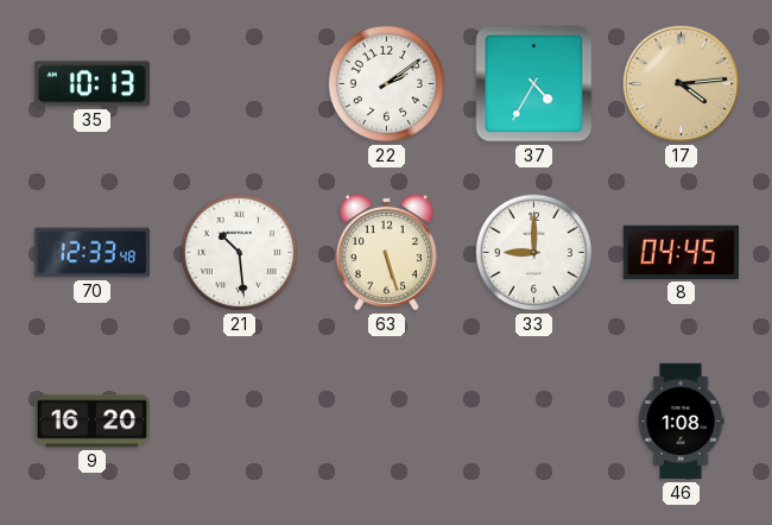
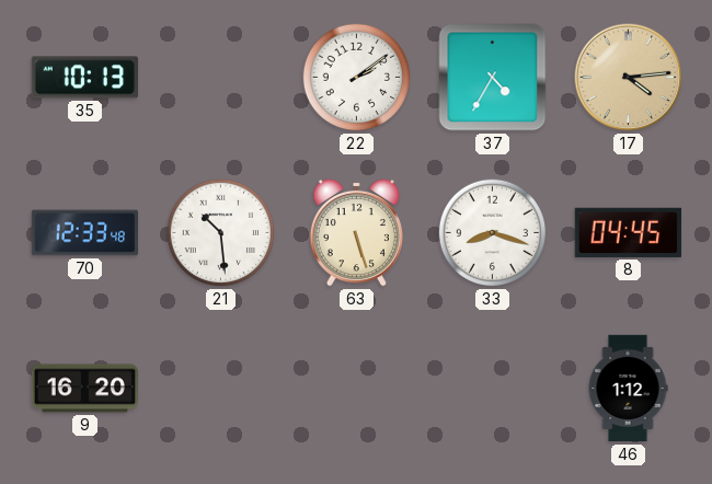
33: 9:00 -> 8:18 (493, 233)
46: 1:08 -> 1:12 (628, 389)
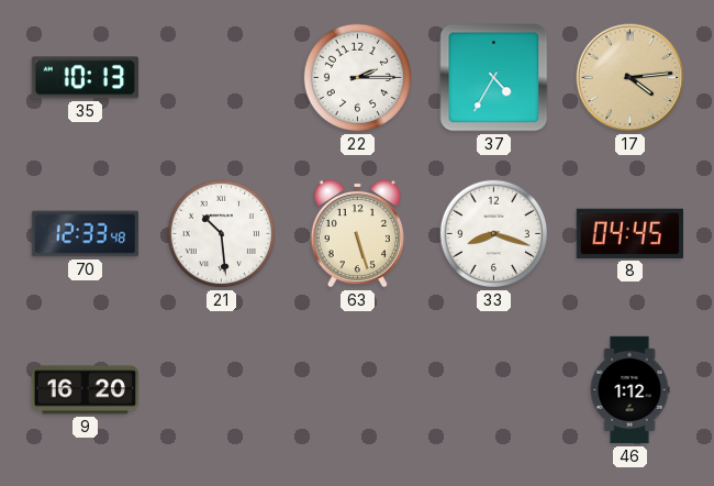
22: 2:09 -> 2:15 (358, 78)
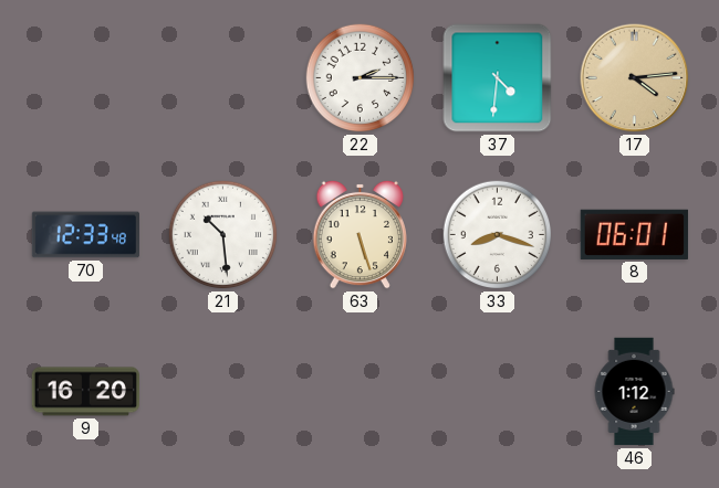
35: 10:13 -> none (85, 78)
37: 4:35 -> 4:31 (498, 78)
8: 04:45 -> 06:01 (634, 234)
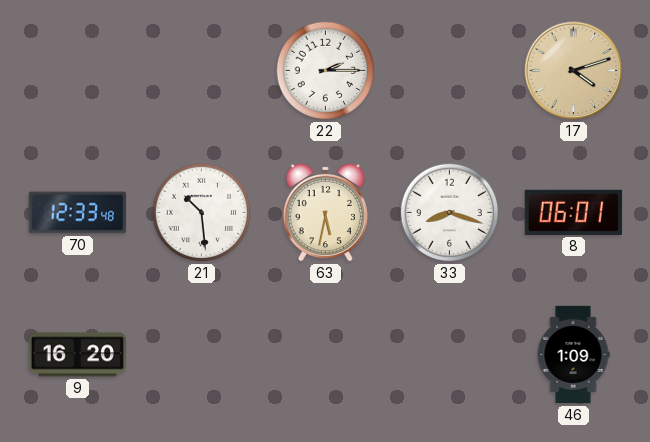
37: 4:31 -> none (498, 78)
17: 4:14 -> 4:12 (574, 71)
63: 5:27 -> 5:32 (325, 212)
46: 1:12 -> 1:09 (573, 355)
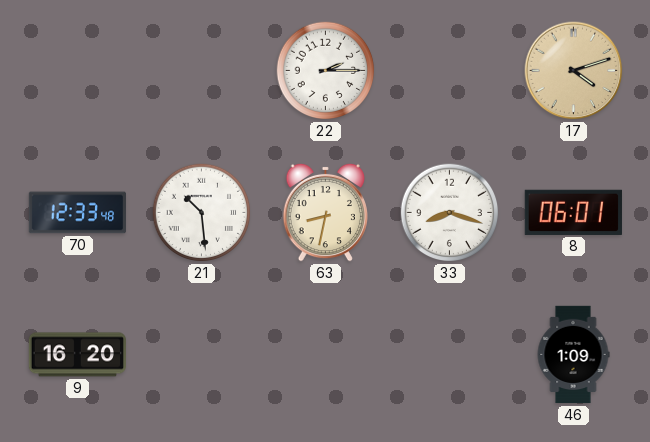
63: 5:32 -> 8:32 (325, 212)
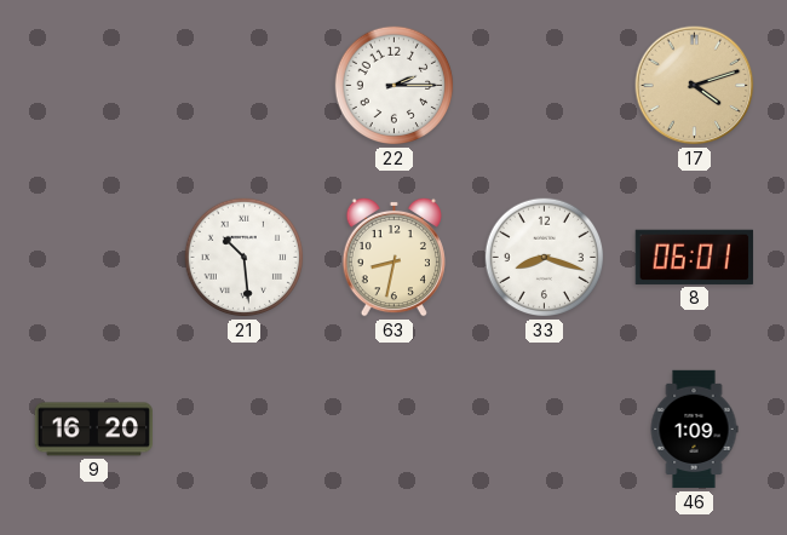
70: 12:33 -> none (78, 213)
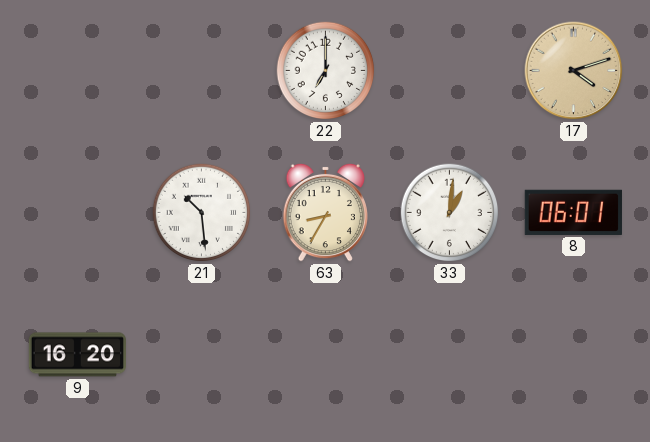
22: 2:15 -> 7:00 (326, 71)
63: 8:32 -> 8:35 (325, 212)
33: 8:18 -> 1:01 (450, 213)
46: 1:09 -> none (694, 430)
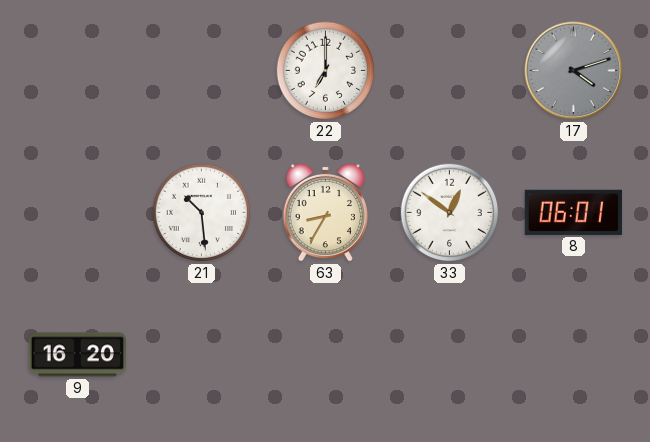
17 dial: champagne -> grey (574, 71)
33: 1:01 -> 12:51 (450, 213)
